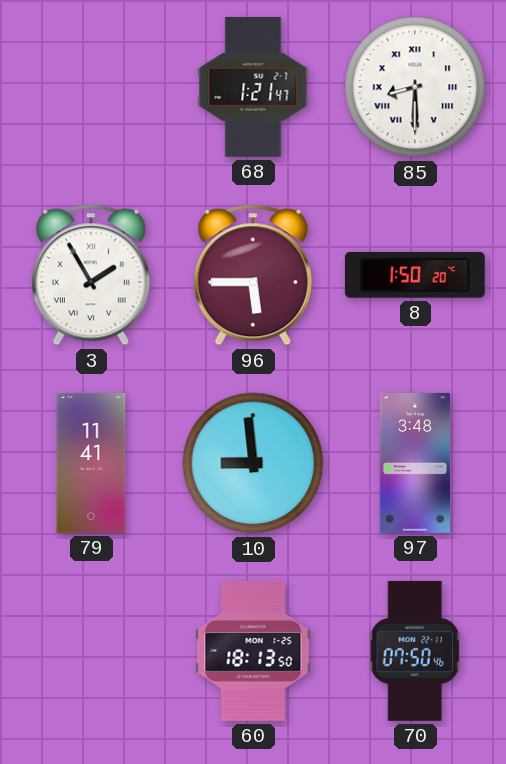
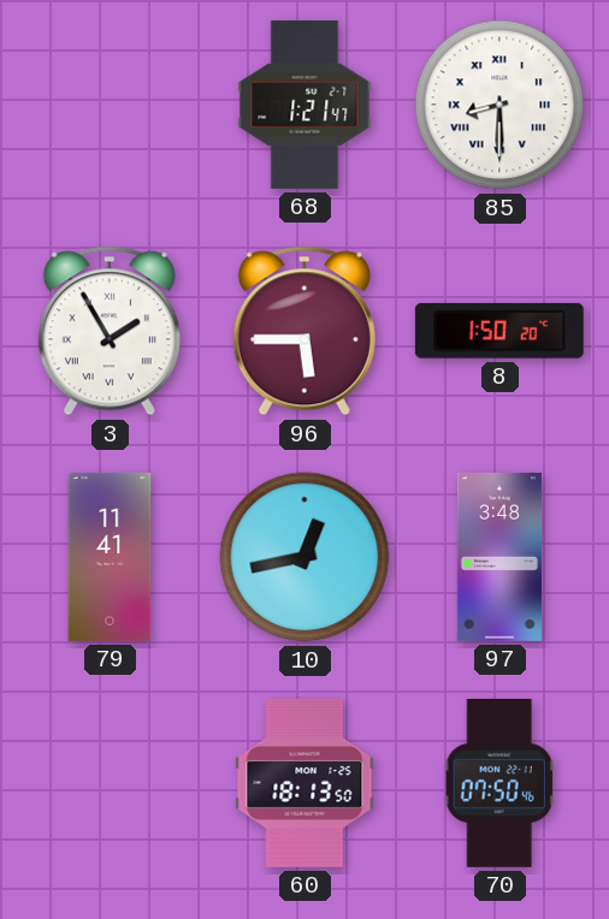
10: 8:59 -> 12:43 (304, 557)
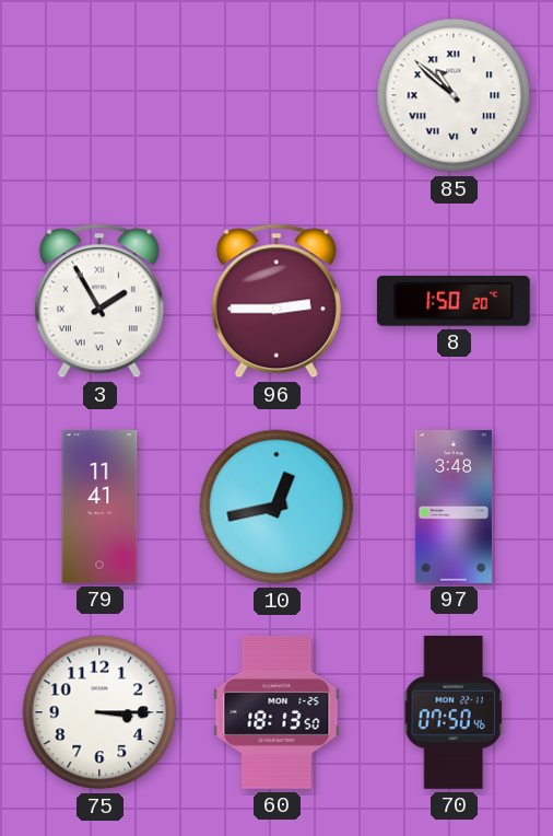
68: 1:21 -> none (304, 105)
85: 8:30 -> 10:52 (454, 95)
96: 5:45 -> 2:45 (276, 301)
75: none -> 3:15 (99, 712)
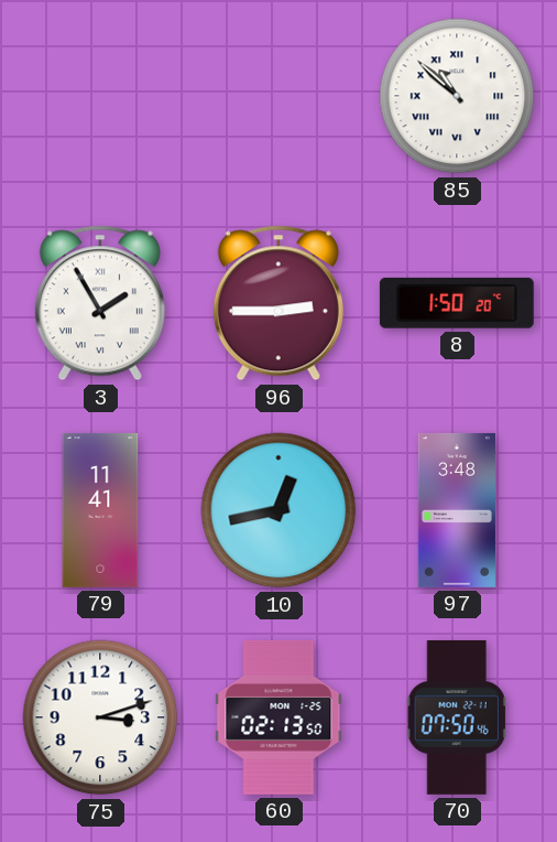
75: 3:15 -> 3:12 (100, 717)
60: 18:13 -> 02:13 (278, 717)
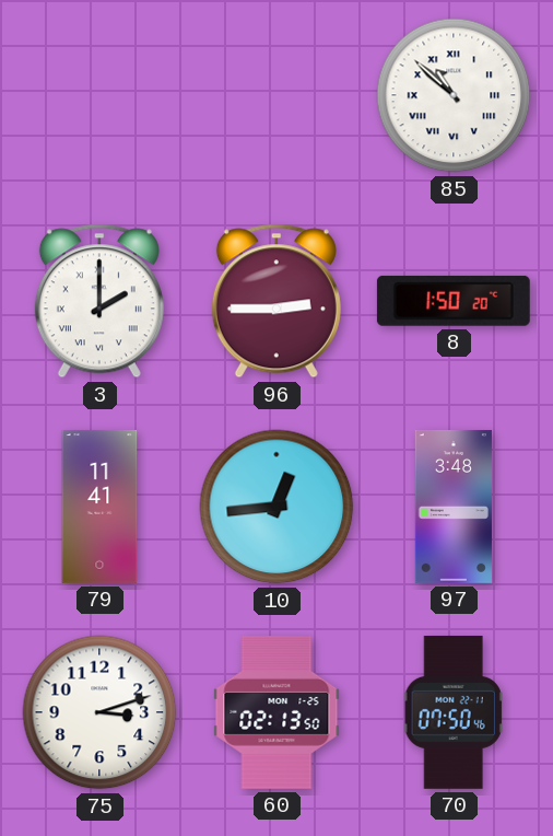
3: 1:55 -> 2:00 (99, 301)
10: 12:43 -> 12:44 (276, 507)
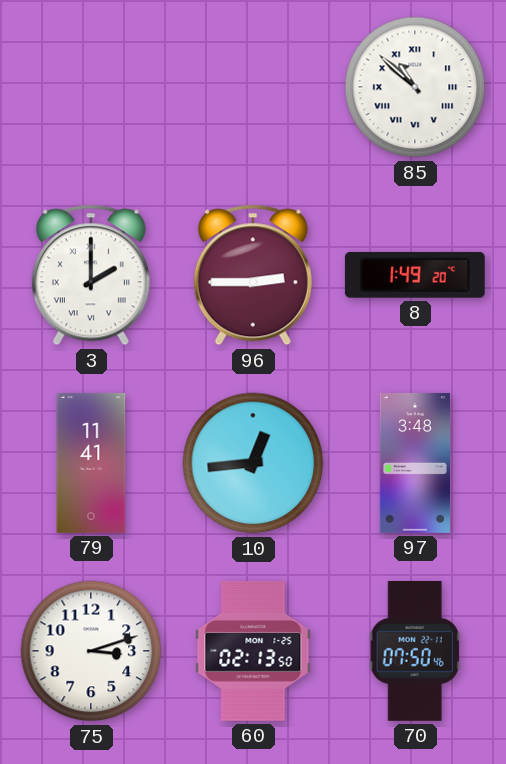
8: 1:50 -> 1:49 (415, 275)
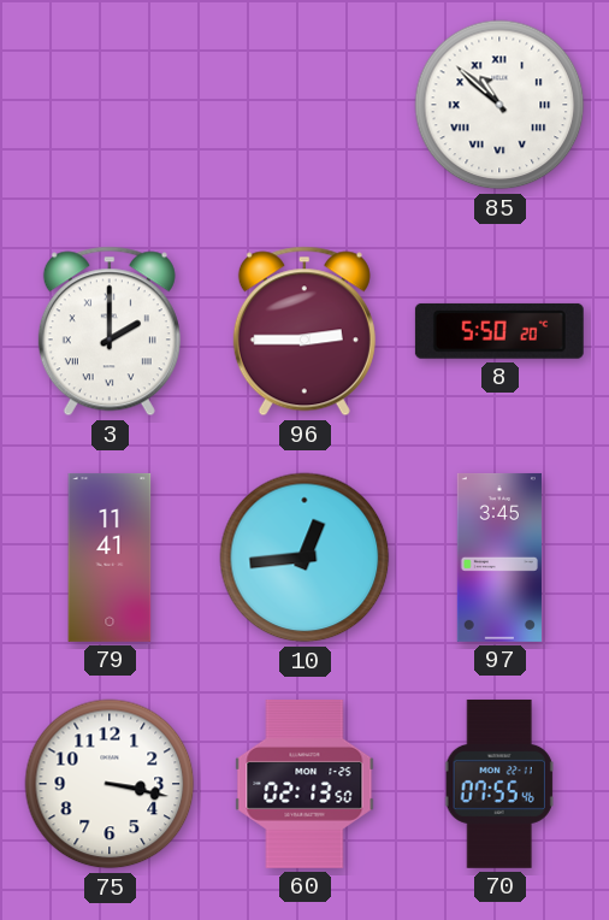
8: 1:49 -> 5:50 (499, 331)
97: 3:48 -> 3:45 (499, 558)
75: 3:12 -> 3:17 (110, 784)
70: 07:50 -> 07:55 (499, 784)
